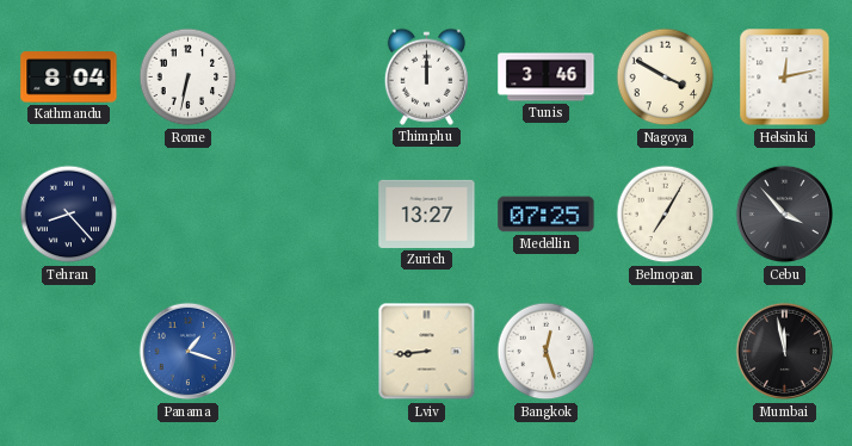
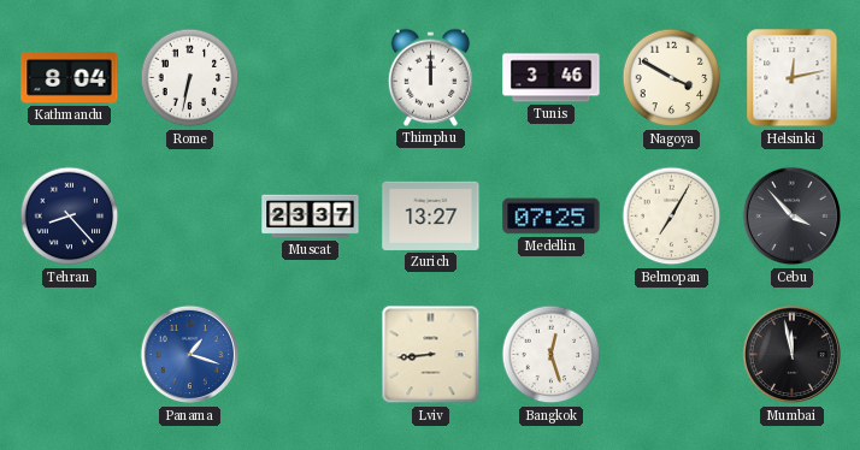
Muscat: none -> 23:37 (311, 217)
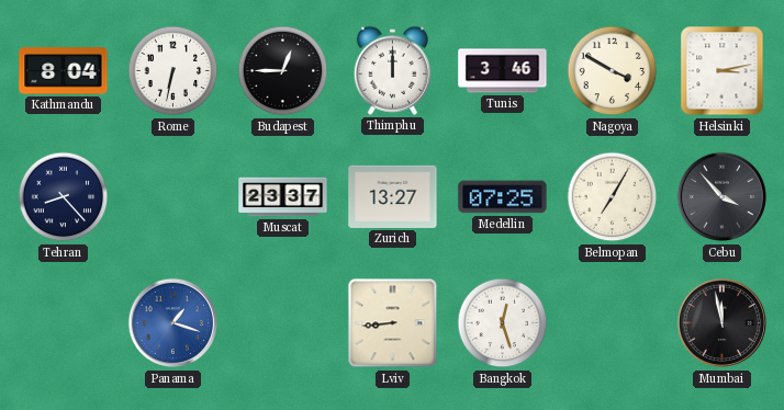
Budapest: none -> 12:45 (283, 71)
Helsinki: 12:13 -> 3:13 (723, 71)
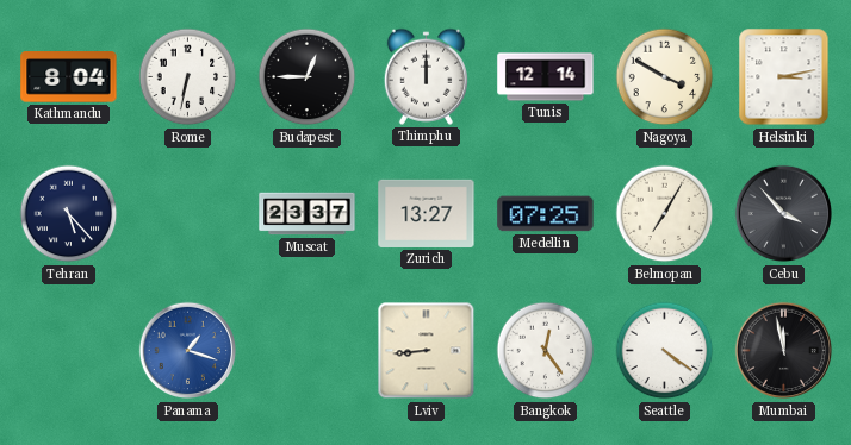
Tunis: 3:46 -> 12:14 (546, 77)
Tehran: 8:23 -> 5:23 (69, 214)
Bangkok: 12:27 -> 12:24 (546, 351)
Seattle: none -> 4:21 (665, 351)
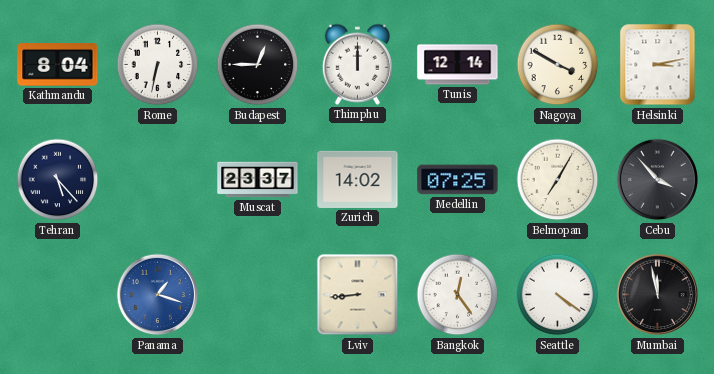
Zurich: 13:27 -> 14:02 (358, 179)
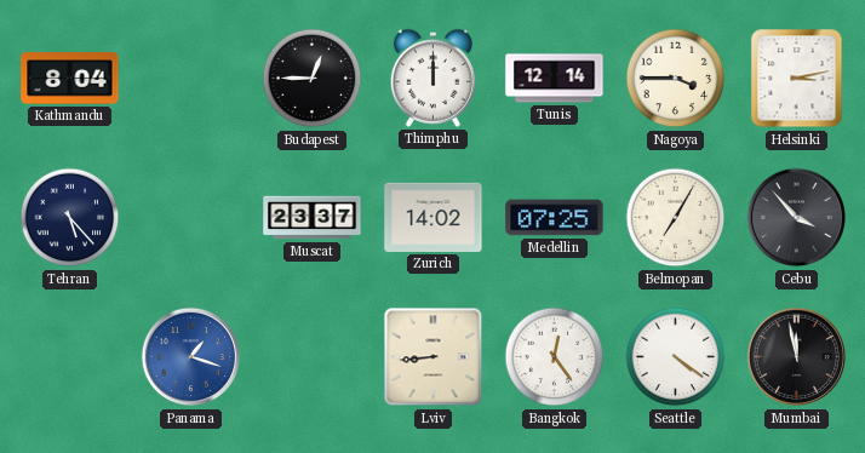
Rome: 6:32 -> none (158, 65)
Nagoya: 3:50 -> 3:45 (676, 79)
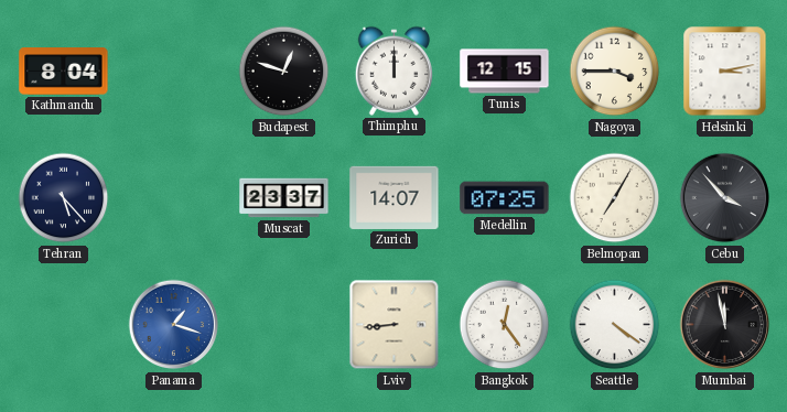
Budapest: 12:45 -> 12:48 (284, 72)
Tunis: 12:14 -> 12:15 (505, 72)
Zurich: 14:02 -> 14:07 (395, 197)
